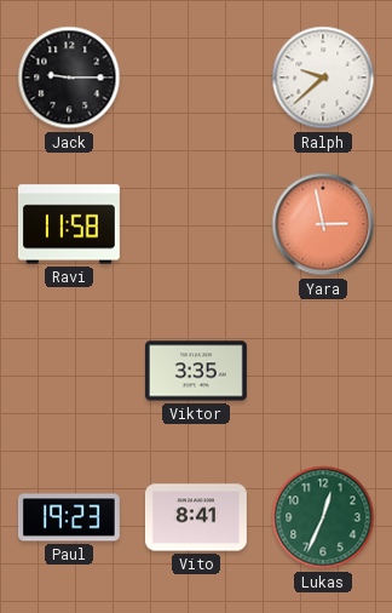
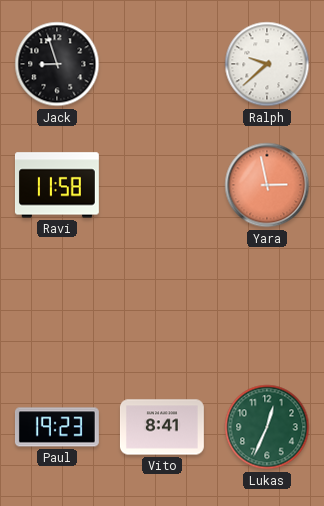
Jack: 9:15 -> 8:57 (57, 64)
Viktor: 3:35 -> none (196, 371)
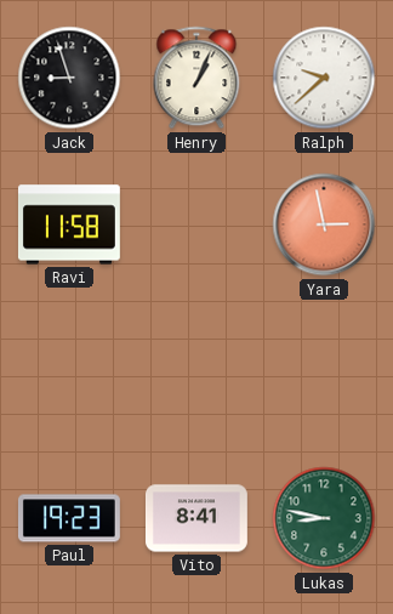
Henry: none -> 1:04 (196, 78)
Lukas: 12:34 -> 8:47 (324, 518)
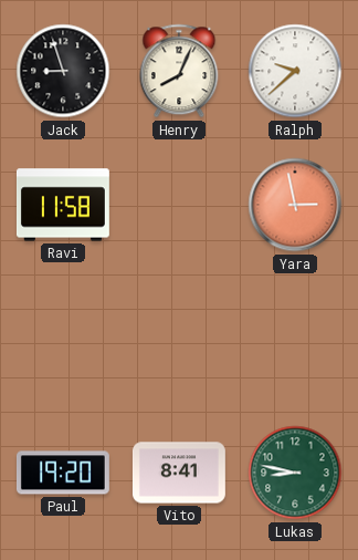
Henry: 1:04 -> 8:04 (179, 71)
Paul: 19:23 -> 19:20 (63, 473)
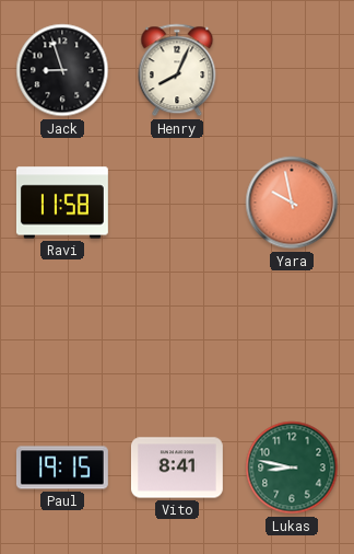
Ralph: 9:38 -> none (295, 71)
Yara: 2:58 -> 9:58 (292, 203)
Paul: 19:20 -> 19:15 (62, 468)
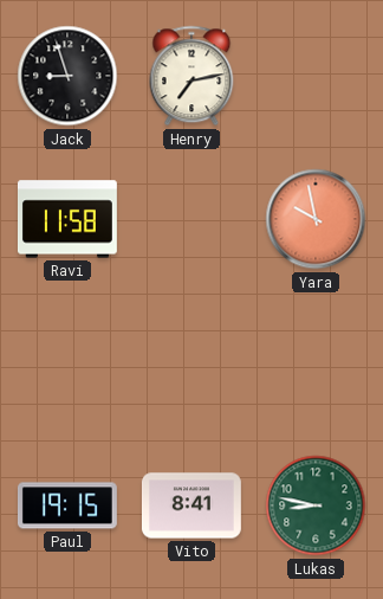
Henry: 8:04 -> 7:13 (191, 76)
